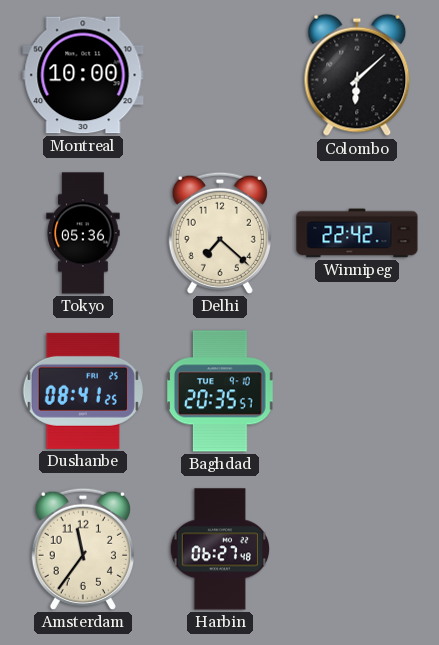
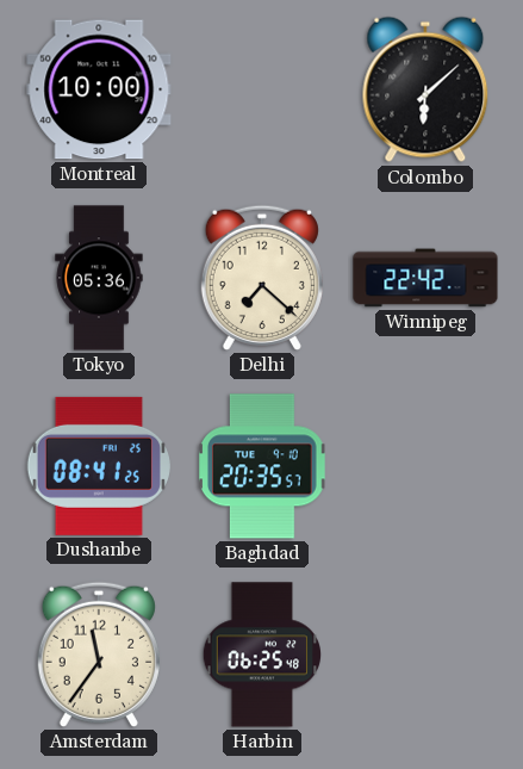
Harbin: 06:27 -> 06:25 (262, 655)
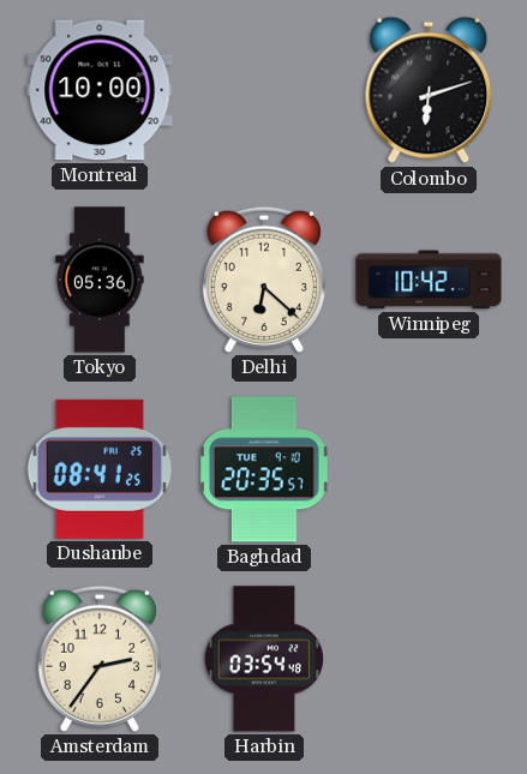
Colombo: 6:08 -> 6:12 (429, 90)
Delhi: 7:22 -> 6:22 (264, 280)
Winnipeg: 22:42 -> 10:42 (429, 280)
Amsterdam: 11:36 -> 2:36 (100, 659)
Harbin: 06:25 -> 03:54 (264, 659)
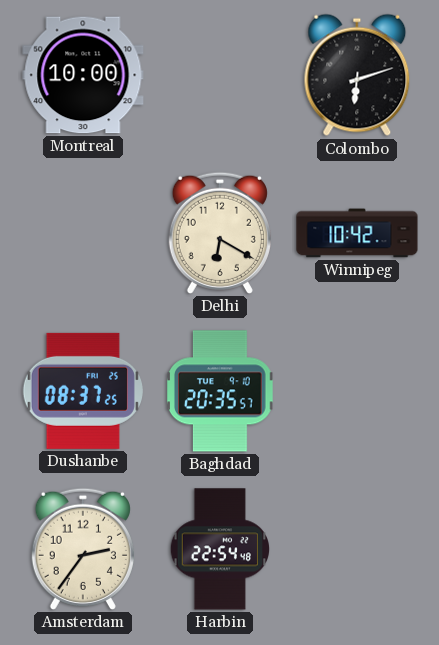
Tokyo: 05:36 -> none (100, 280)
Delhi: 6:22 -> 6:20 (220, 233)
Dushanbe: 08:41 -> 08:37 (83, 391)
Harbin: 03:54 -> 22:54 (220, 549)
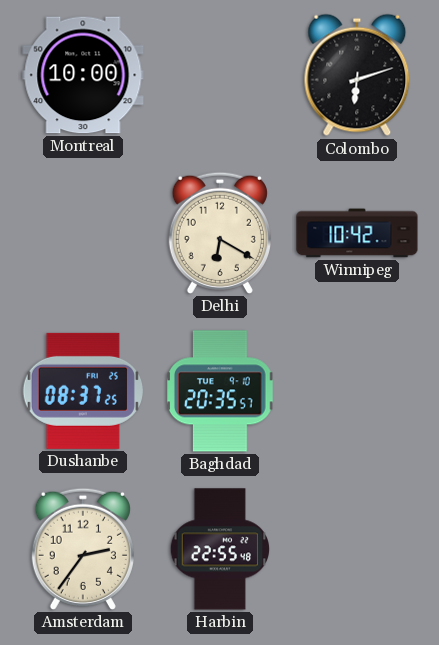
Harbin: 22:54 -> 22:55 (220, 549)
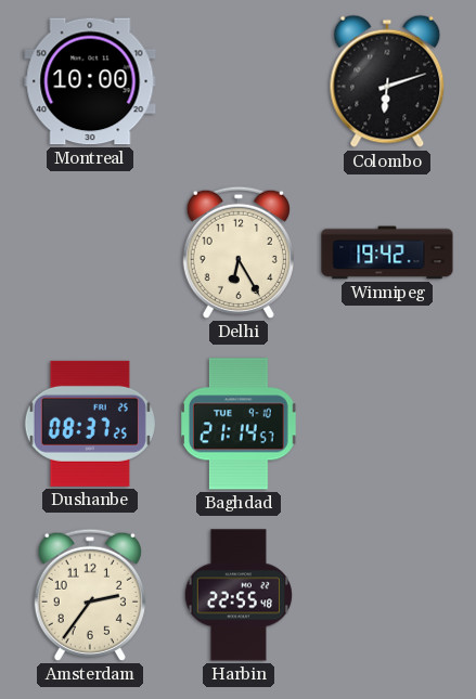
Delhi: 6:20 -> 6:25 (239, 253)
Winnipeg: 10:42 -> 19:42 (387, 253)
Baghdad: 20:35 -> 21:14 (240, 424)
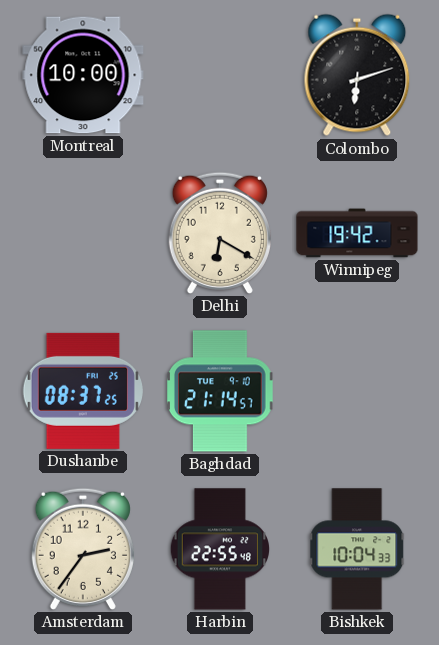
Delhi: 6:25 -> 6:20 (220, 233)
Bishkek: none -> 10:04 (358, 549)
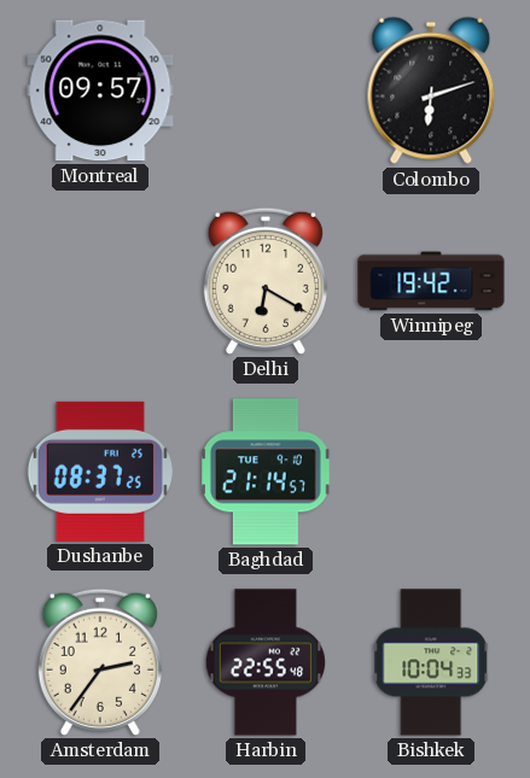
Montreal: 10:00 -> 09:57 (100, 90)
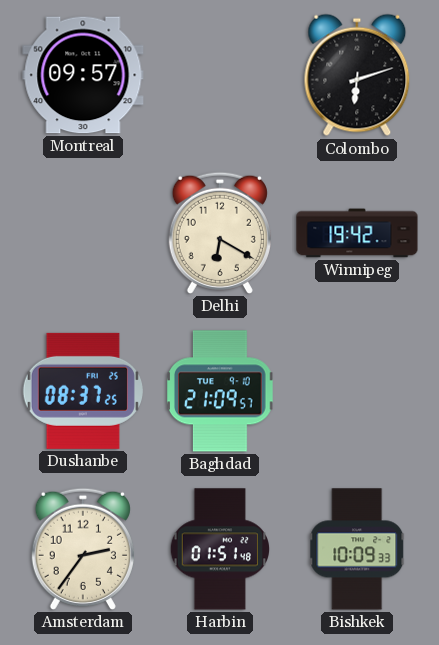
Baghdad: 21:14 -> 21:09 (221, 391)
Harbin: 22:55 -> 01:51 (220, 549)
Bishkek: 10:04 -> 10:09 (358, 549)
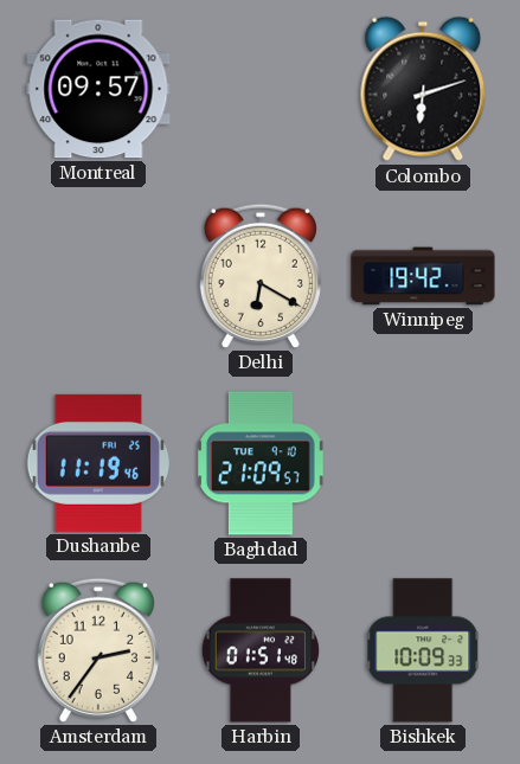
Dushanbe: 08:37 -> 11:19 (98, 463)
